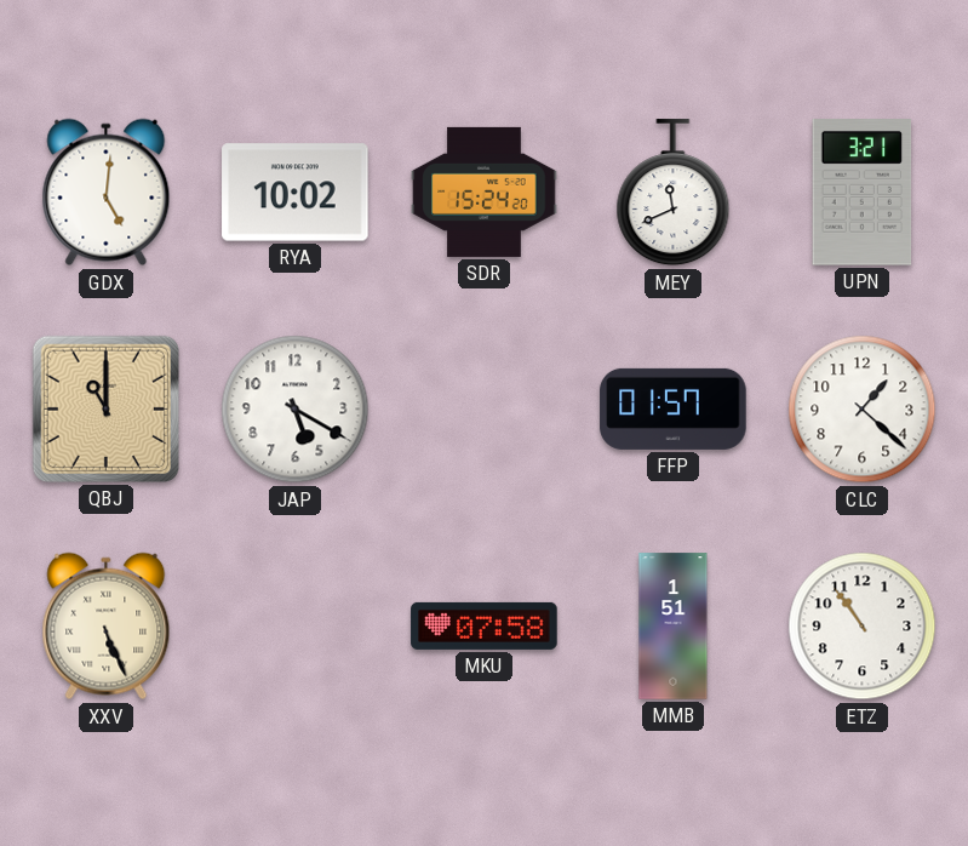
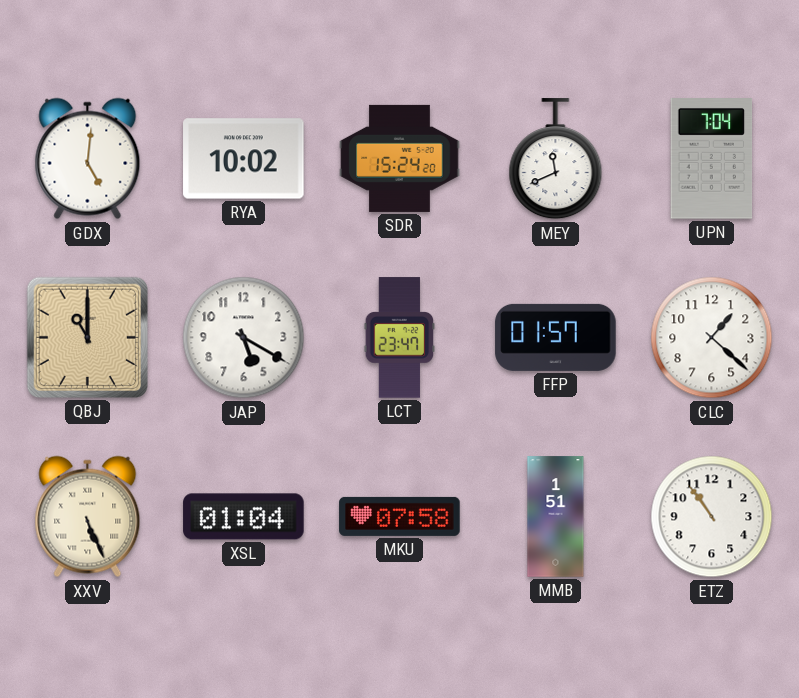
UPN: 3:21 -> 7:04 (712, 159)
LCT: none -> 23:47 (400, 338)
XSL: none -> 01:04 (244, 517)
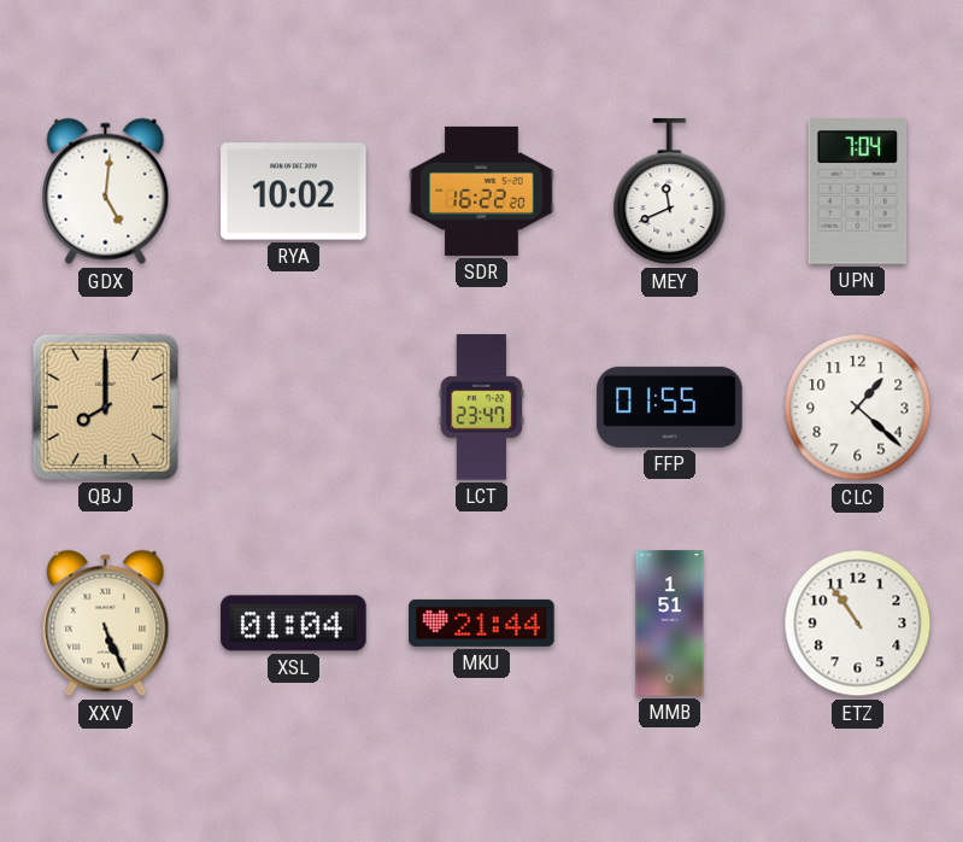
SDR: 15:24 -> 16:22 (482, 191)
QBJ: 11:00 -> 8:00 (105, 407)
JAP: 5:20 -> none (244, 338)
FFP: 01:57 -> 01:55 (670, 407)
MKU: 07:58 -> 21:44 (482, 622)
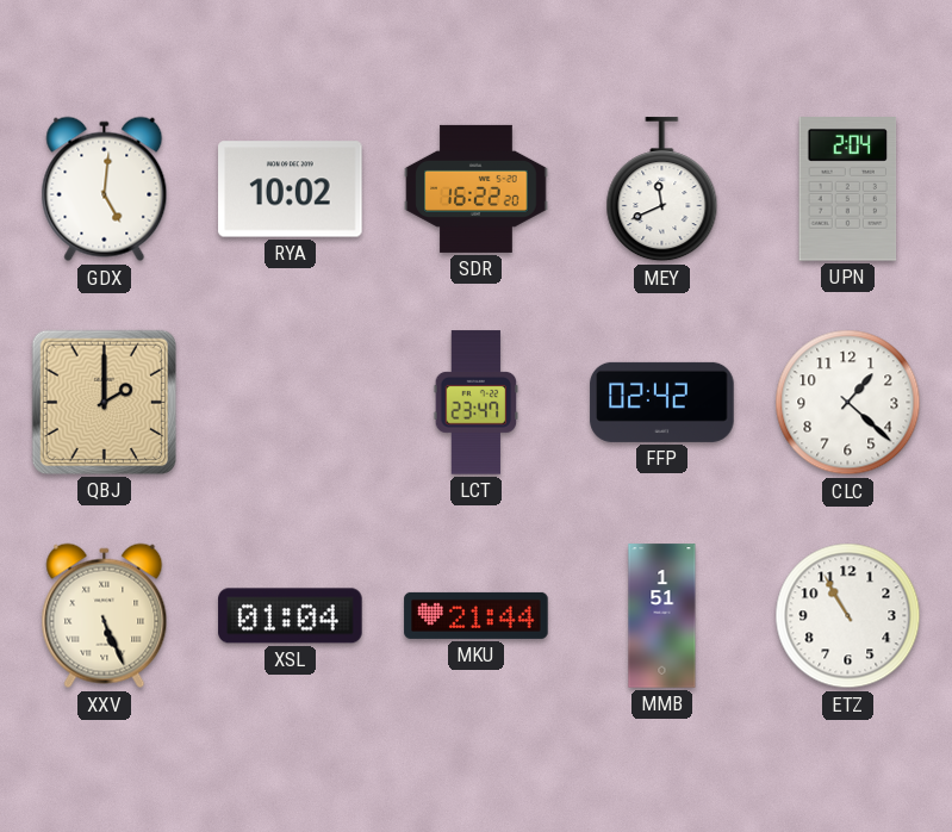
UPN: 7:04 -> 2:04 (848, 190)
QBJ: 8:00 -> 2:00 (104, 402)
FFP: 01:55 -> 02:42 (662, 402)
ETZ: 10:54 -> 10:55 (848, 616)
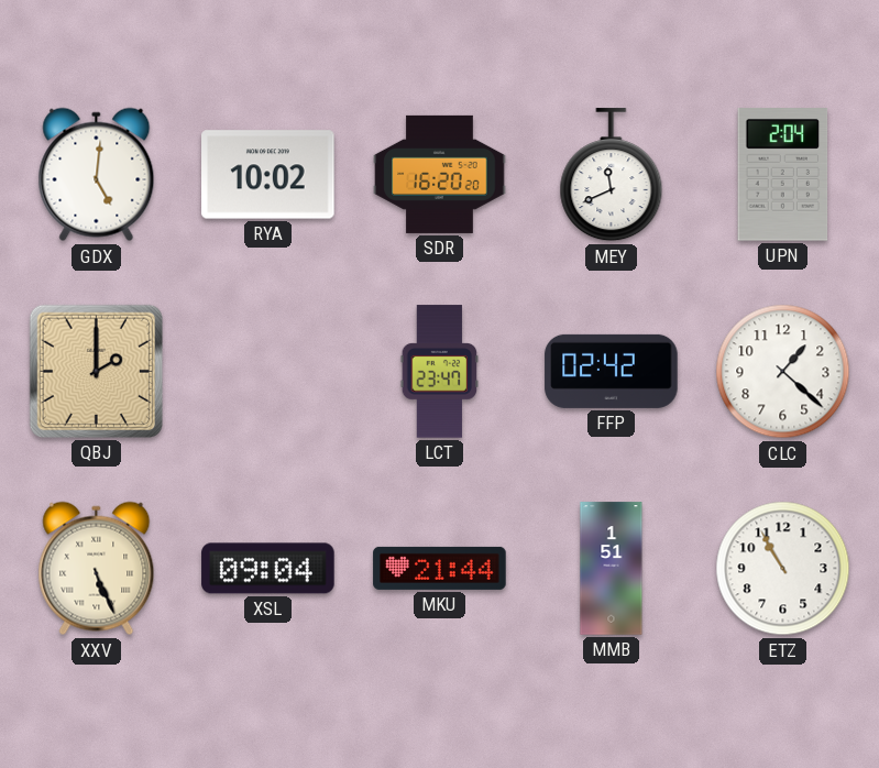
SDR: 16:22 -> 16:20 (440, 174)
XSL: 01:04 -> 09:04 (268, 569)
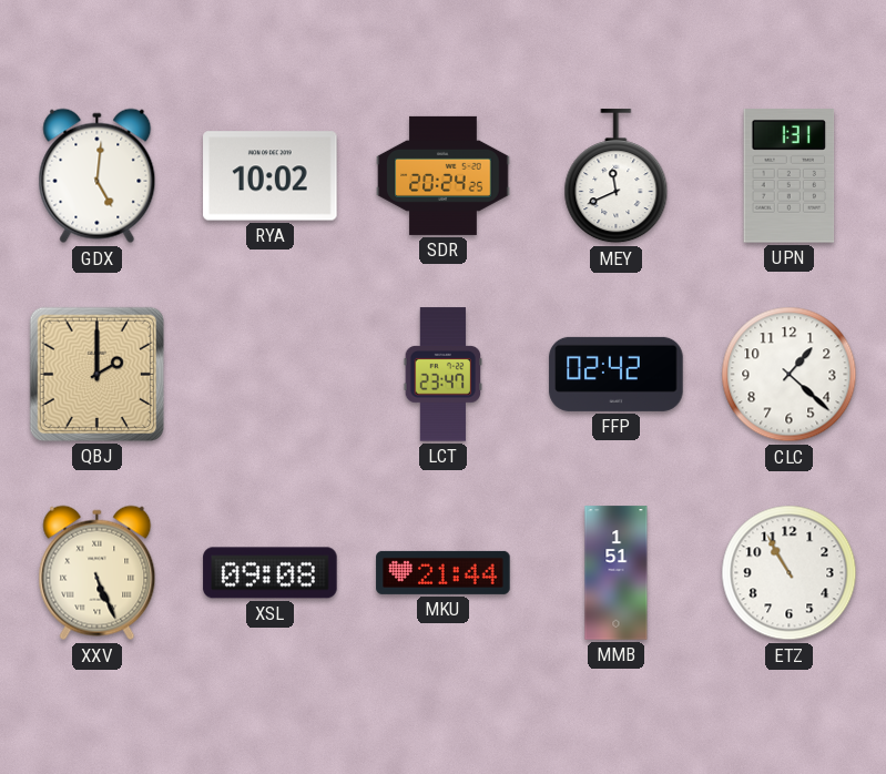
SDR: 16:20 -> 20:24 (444, 175)
UPN: 2:04 -> 1:31 (790, 176)
XSL: 09:04 -> 09:08 (271, 573)
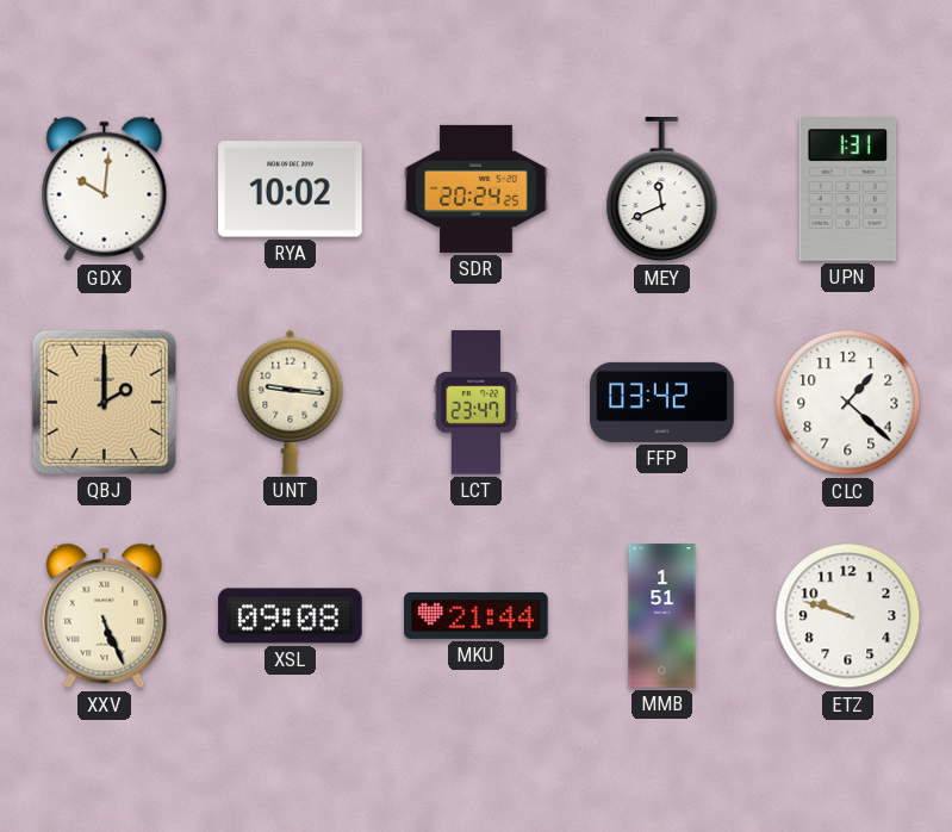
GDX: 5:01 -> 10:01 (105, 190)
UNT: none -> 9:16 (291, 402)
FFP: 02:42 -> 03:42 (662, 402)
ETZ: 10:55 -> 9:48 (848, 616)
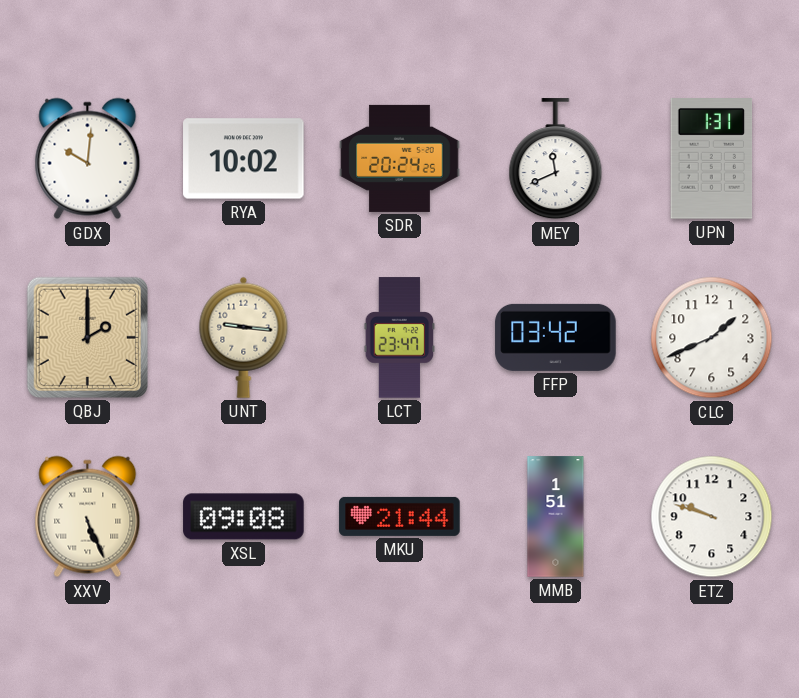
CLC: 1:22 -> 1:41 (712, 338)
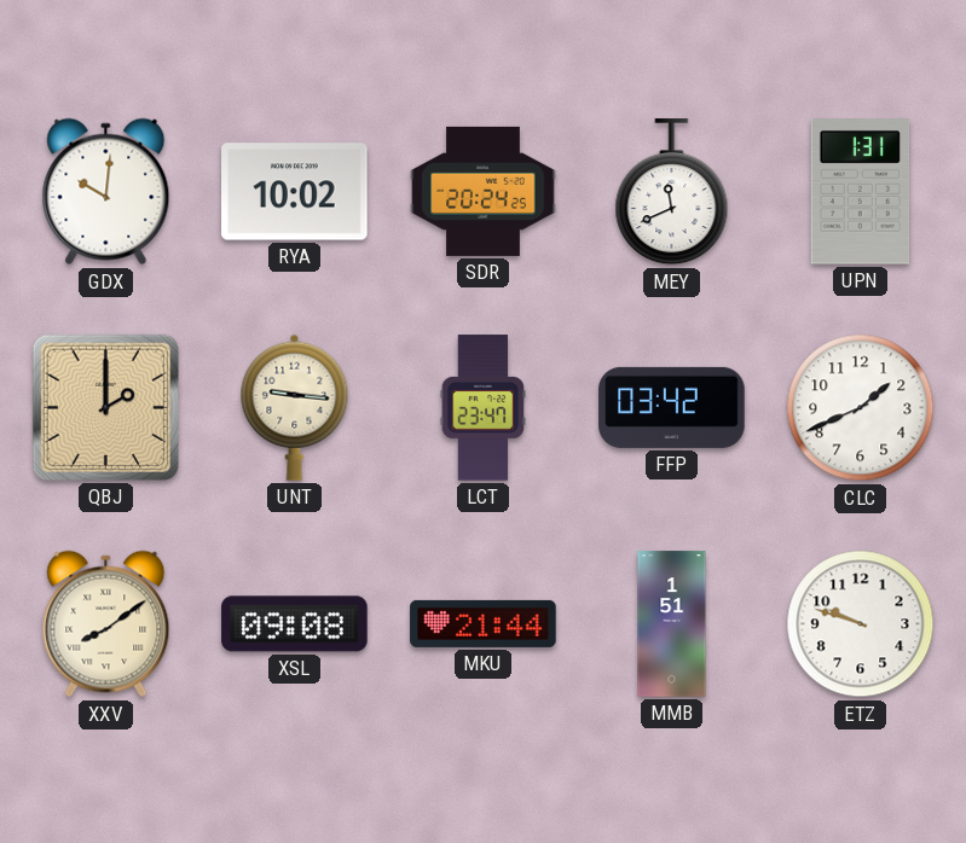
XXV: 5:26 -> 8:09 (106, 624)
